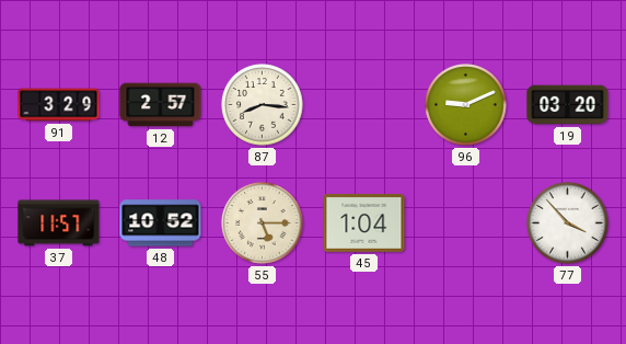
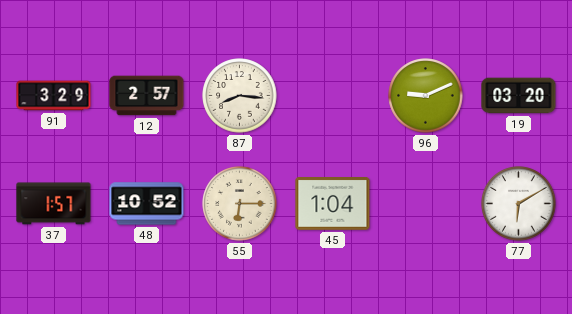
37: 11:57 -> 1:57 (54, 204)
55: 5:15 -> 6:15 (240, 204)
77: 3:53 -> 6:10 (519, 204)
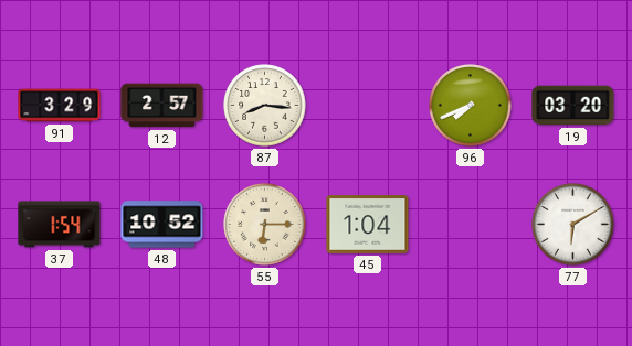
96: 9:11 -> 7:41 (471, 106)
37: 1:57 -> 1:54 (60, 225)
